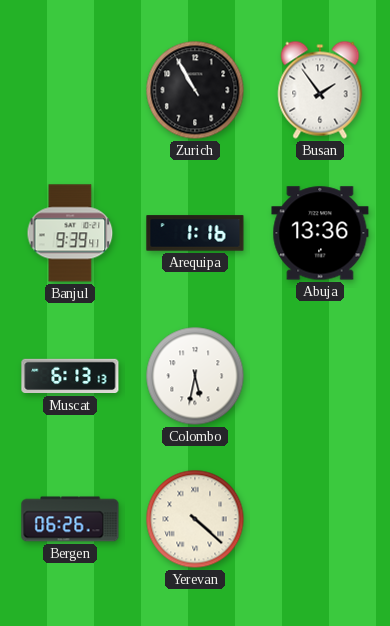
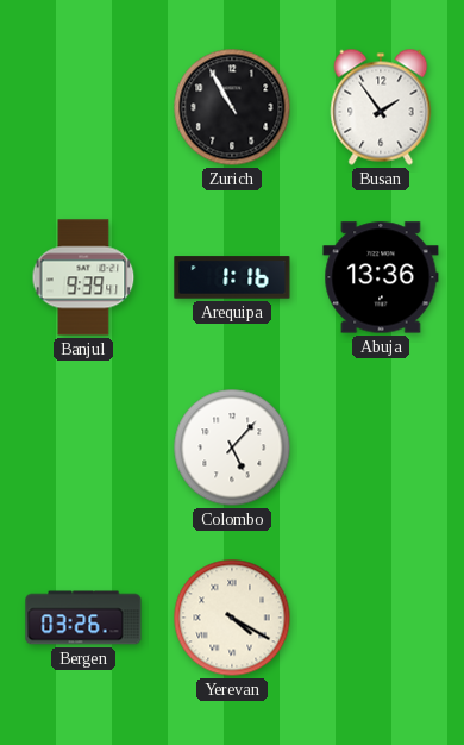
Muscat: 6:13 -> none (70, 376)
Colombo: 5:32 -> 5:07 (232, 447)
Bergen: 06:26 -> 03:26 (83, 618)
Yerevan: 4:22 -> 4:20 (232, 618)
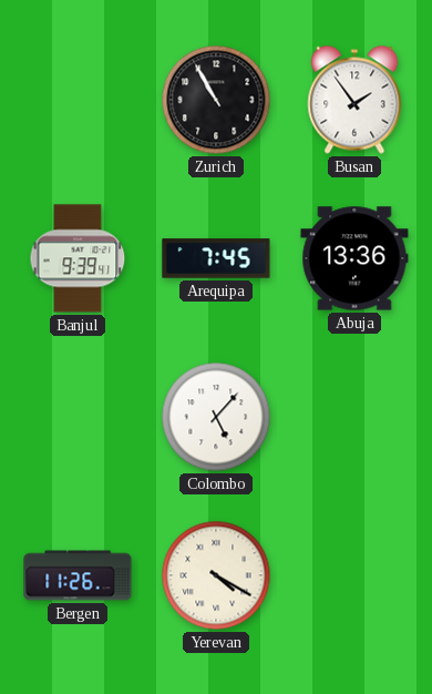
Arequipa: 1:16 -> 7:45 (216, 258)
Bergen: 03:26 -> 11:26 (78, 575)
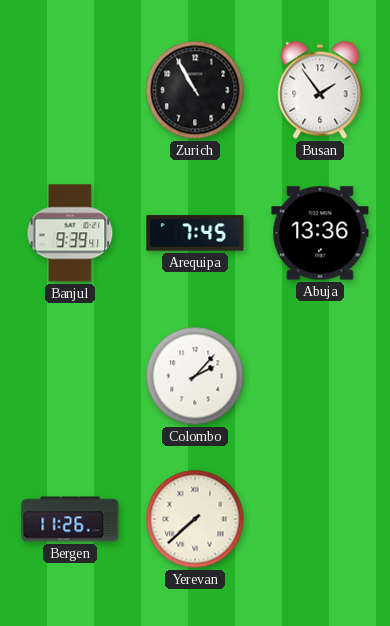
Colombo: 5:07 -> 2:07 (195, 376)
Yerevan: 4:20 -> 7:38 (195, 519)
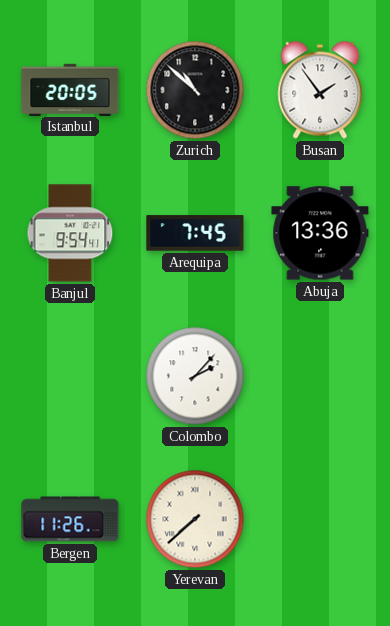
Istanbul: none -> 20:05 (70, 89)
Zurich: 10:55 -> 10:52 (195, 90)
Banjul: 9:39 -> 9:54 (70, 233)
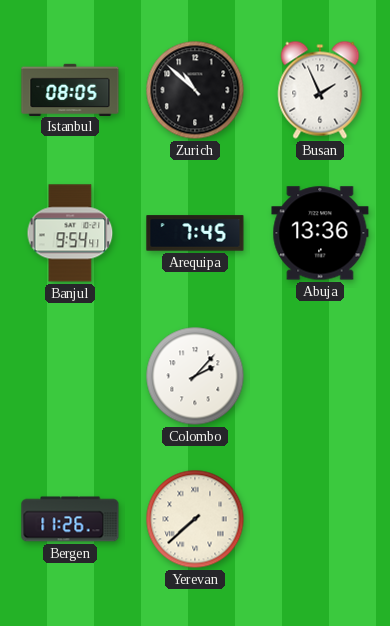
Istanbul: 20:05 -> 08:05 (70, 89)
Busan: 1:54 -> 1:56 (320, 90)
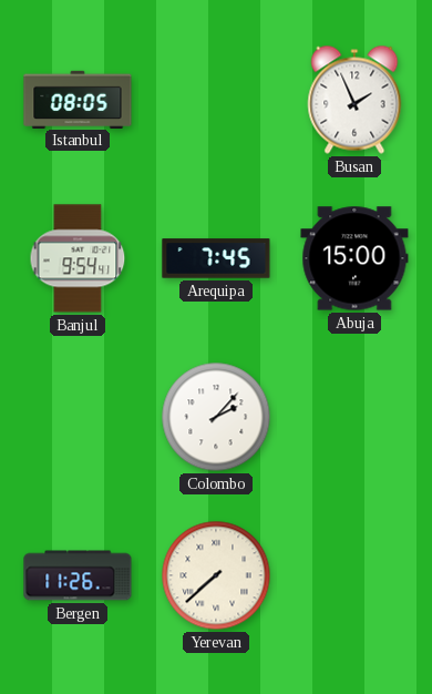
Zurich: 10:52 -> none (195, 90)
Abuja: 13:36 -> 15:00 (354, 258)
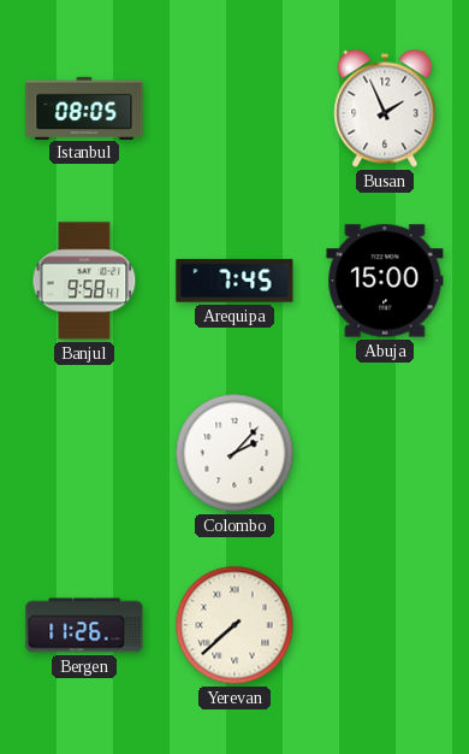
Banjul: 9:54 -> 9:58 (84, 281)
